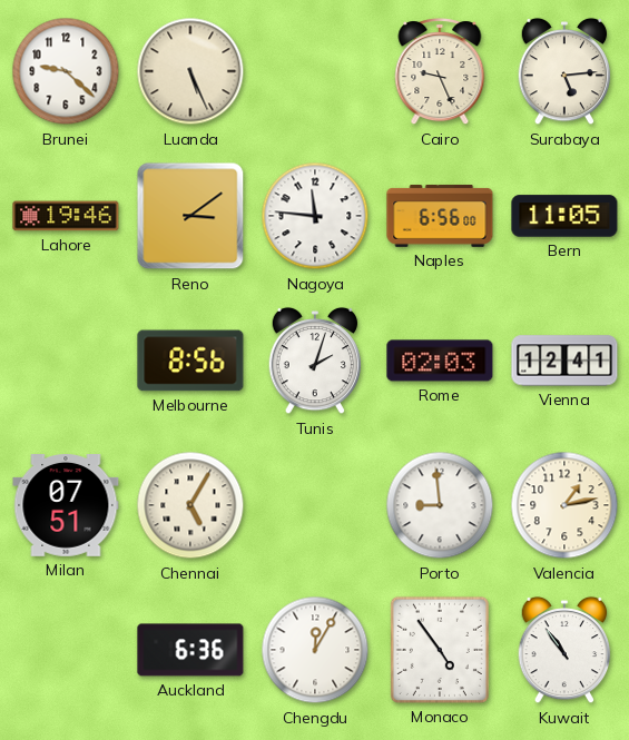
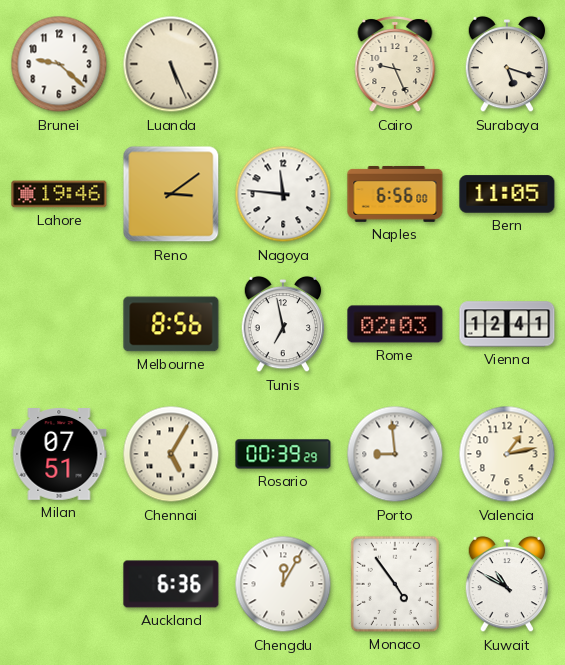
Surabaya: 5:14 -> 5:18 (507, 64)
Tunis: 2:03 -> 6:58 (283, 324)
Rosario: none -> 00:39 (283, 454)
Kuwait: 10:54 -> 10:50 (507, 584)
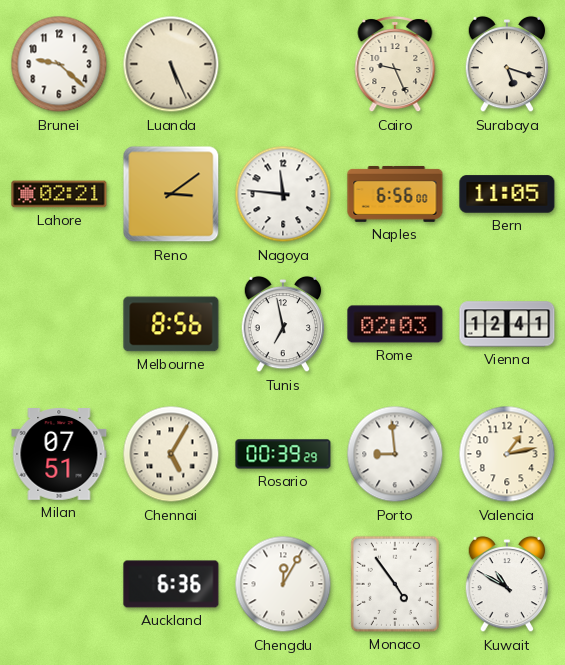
Lahore: 19:46 -> 02:21 (59, 194)
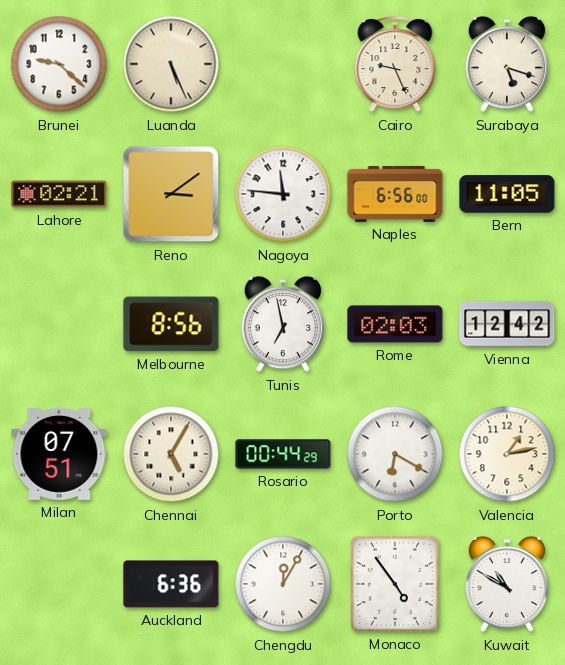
Vienna: 12:41 -> 12:42 (507, 324)
Rosario: 00:39 -> 00:44 (283, 454)
Porto: 8:59 -> 6:20 (395, 454)
